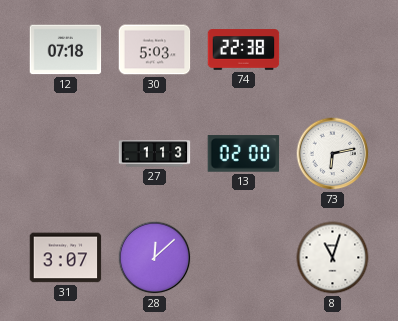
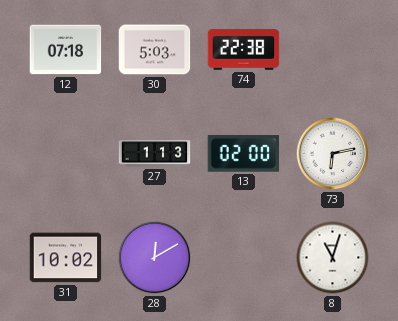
31: 3:07 -> 10:02 (66, 258)
28: 12:08 -> 12:10 (155, 258)
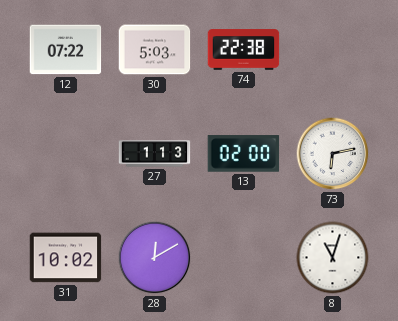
12: 07:18 -> 07:22 (66, 50)
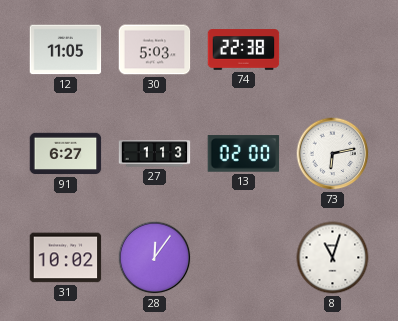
12: 07:22 -> 11:05 (66, 50)
91: none -> 6:27 (66, 154)
28: 12:10 -> 12:06 (155, 258)
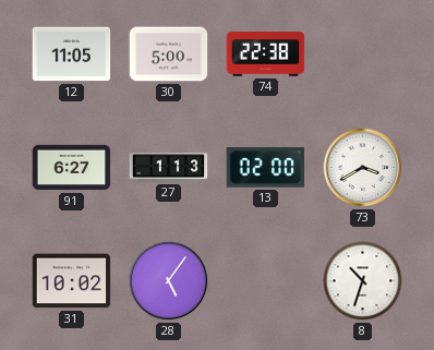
30: 5:03 -> 5:00 (169, 55)
73: 6:13 -> 3:40 (363, 168)
28: 12:06 -> 5:06 (169, 281)
8: 11:03 -> 10:33 (363, 281)
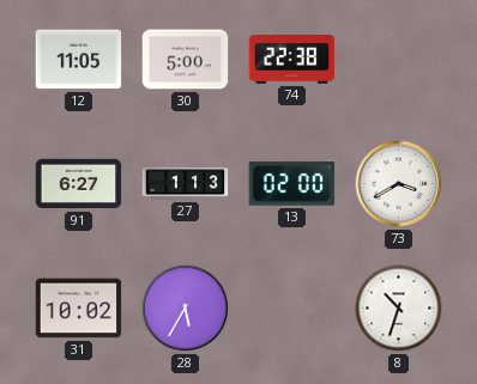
28: 5:06 -> 5:35 (186, 309)
